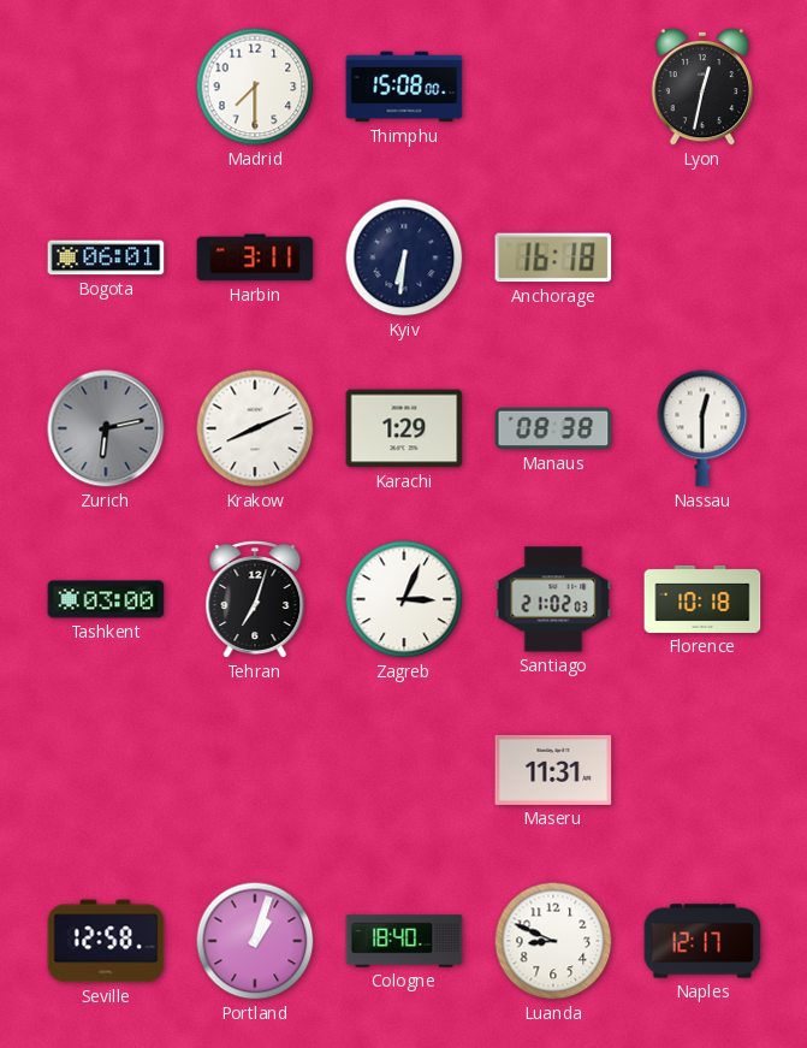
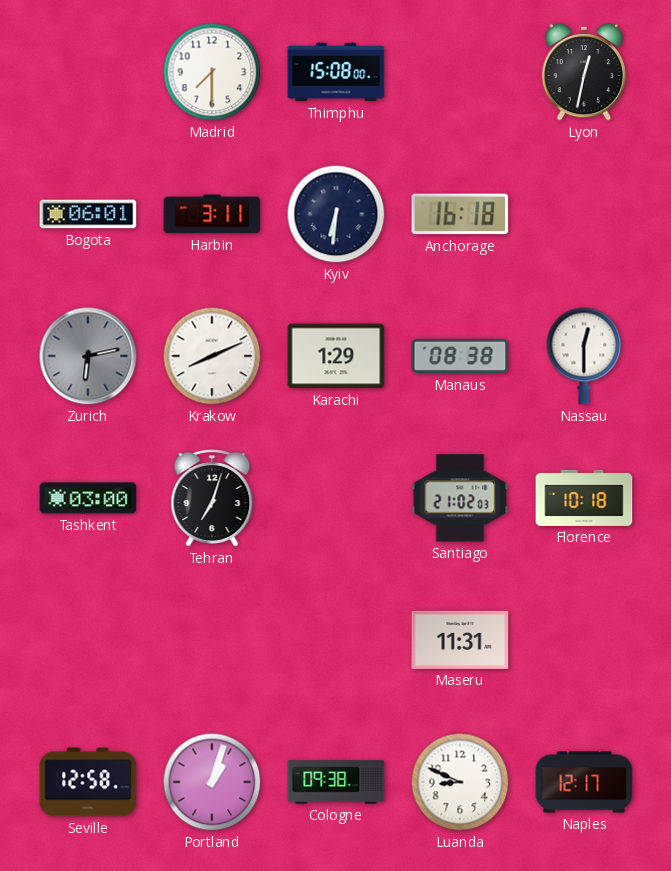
Zagreb: 3:04 -> none (404, 599)
Cologne: 18:40 -> 09:38 (336, 782)
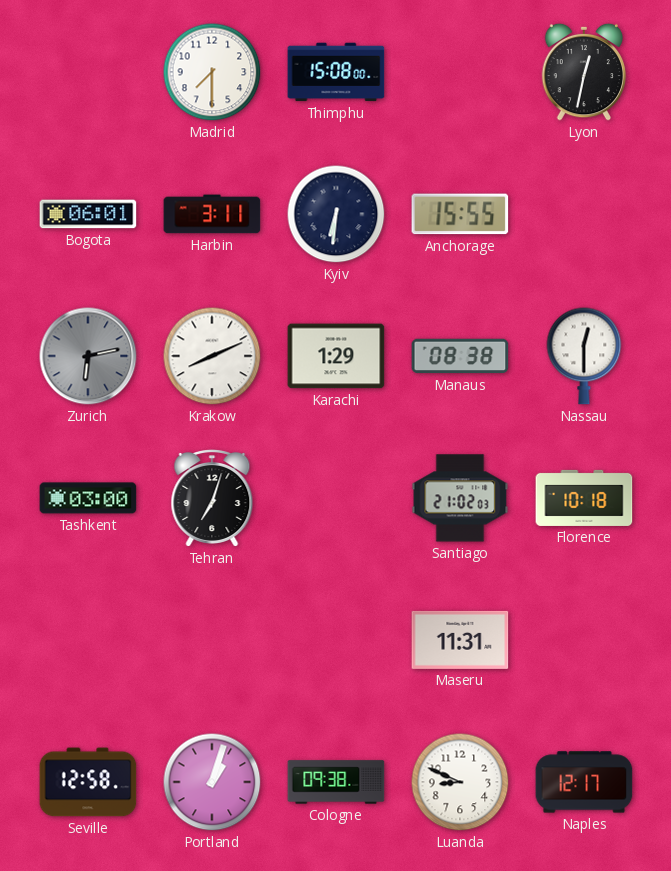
Anchorage: 16:18 -> 15:55 (460, 214)
